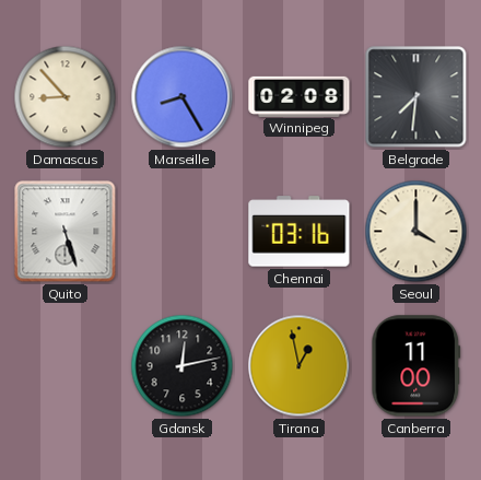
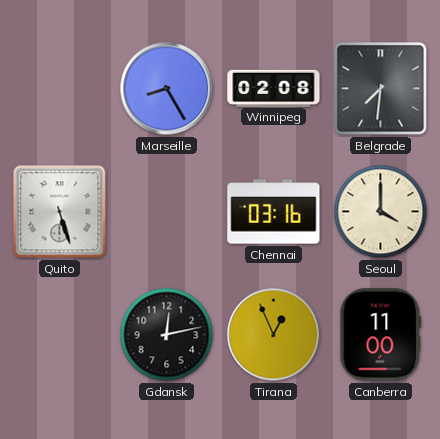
Damascus: 8:53 -> none (66, 97)
Tirana: 12:58 -> 12:56 (274, 335)
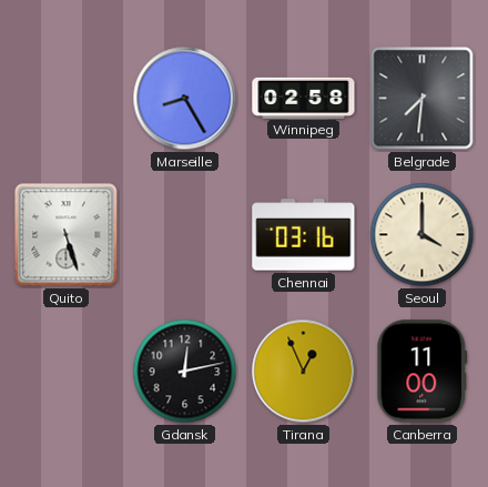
Winnipeg: 02:08 -> 02:58 (304, 98)
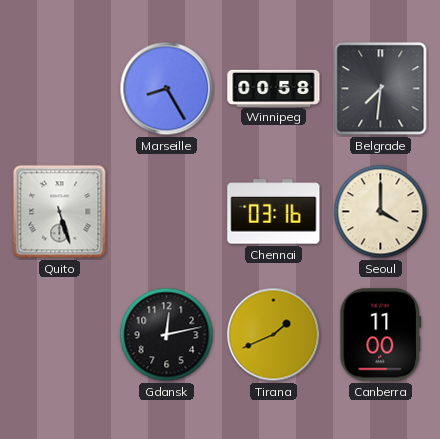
Winnipeg: 02:58 -> 00:58 (274, 88)
Tirana: 12:56 -> 1:41 (274, 335)
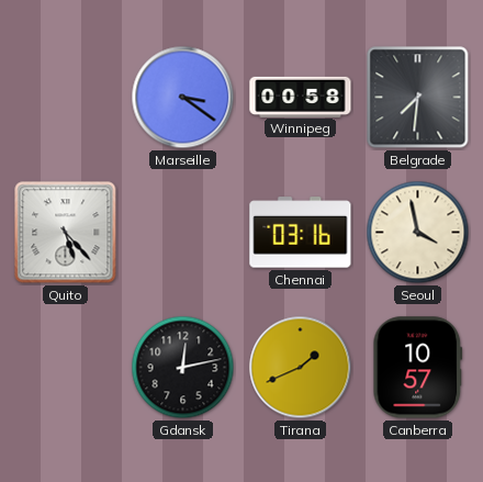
Marseille: 8:25 -> 3:21 (183, 98)
Quito: 5:27 -> 5:23 (66, 233)
Seoul: 4:00 -> 3:58 (418, 233)
Canberra: 11:00 -> 10:57 (418, 368)
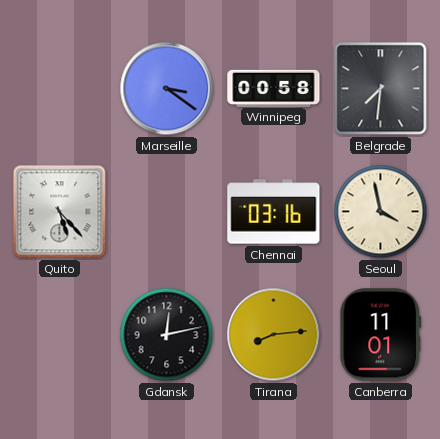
Tirana: 1:41 -> 8:14 (274, 335)
Canberra: 10:57 -> 11:01 (381, 335)
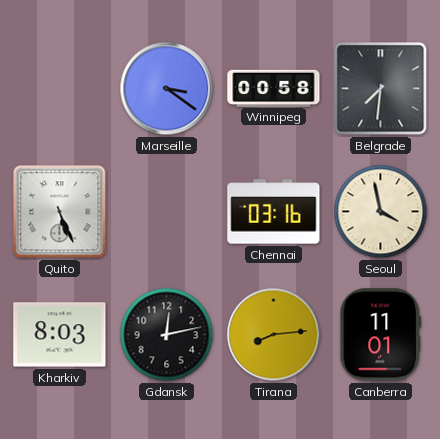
Quito: 5:23 -> 5:26 (60, 212)
Kharkiv: none -> 8:03 (60, 335)
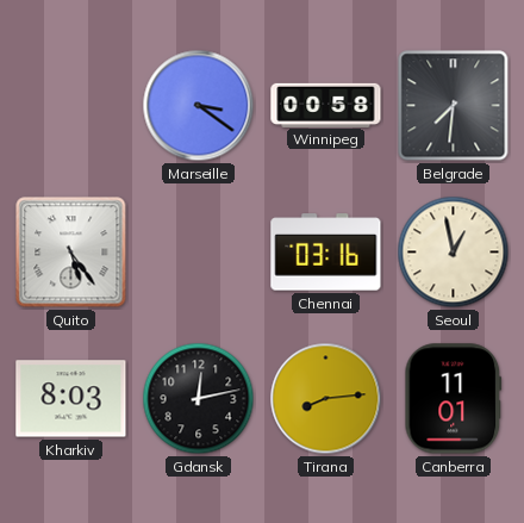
Quito: 5:26 -> 5:24 (71, 253)
Seoul: 3:58 -> 12:58 (454, 253)
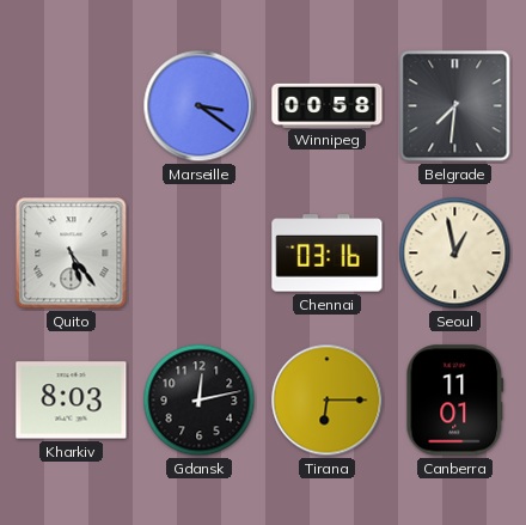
Tirana: 8:14 -> 6:15 (328, 401)
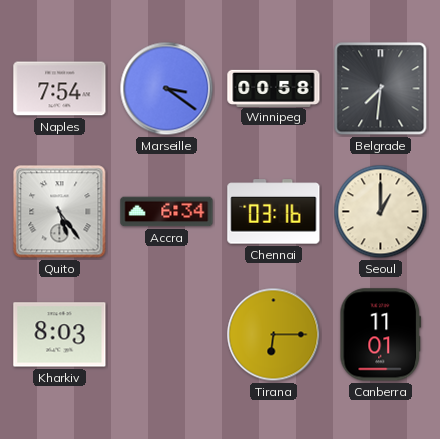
Naples: none -> 7:54 (60, 89)
Accra: none -> 6:34 (167, 212)
Seoul: 12:58 -> 1:00 (381, 212)
Gdansk: 12:13 -> none (200, 401)
